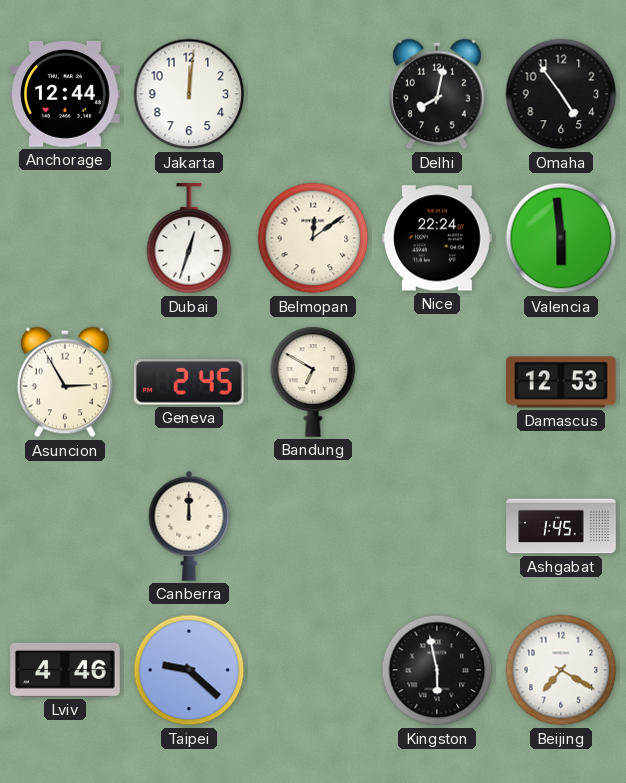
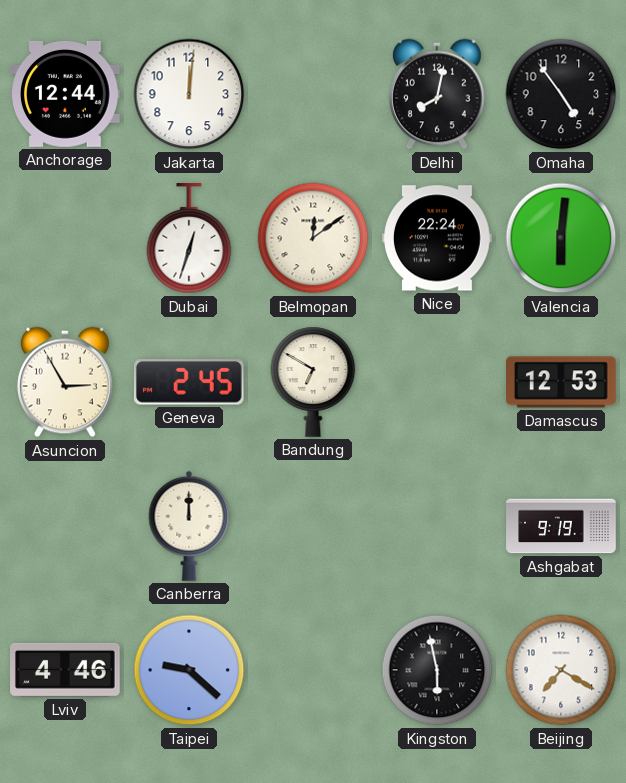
Valencia: 5:59 -> 6:01 (561, 238)
Ashgabat: 1:45 -> 9:19 (561, 526)
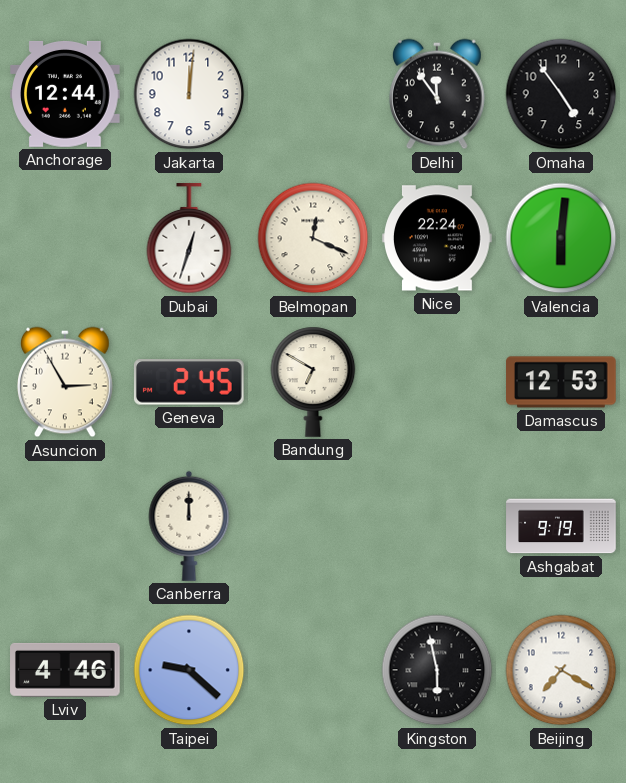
Delhi: 8:02 -> 11:54 (437, 94)
Belmopan: 12:09 -> 12:19 (313, 238)
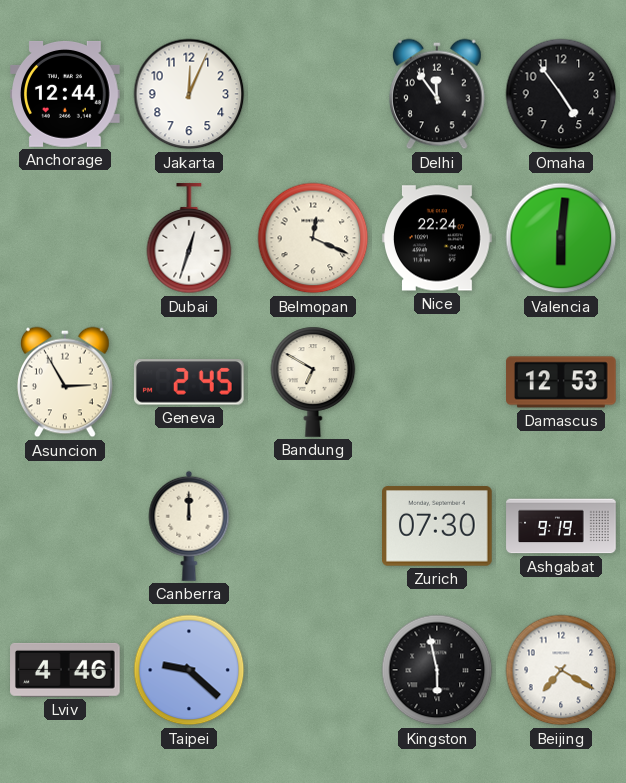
Jakarta: 12:01 -> 12:04 (189, 94)
Zurich: none -> 07:30 (438, 526)
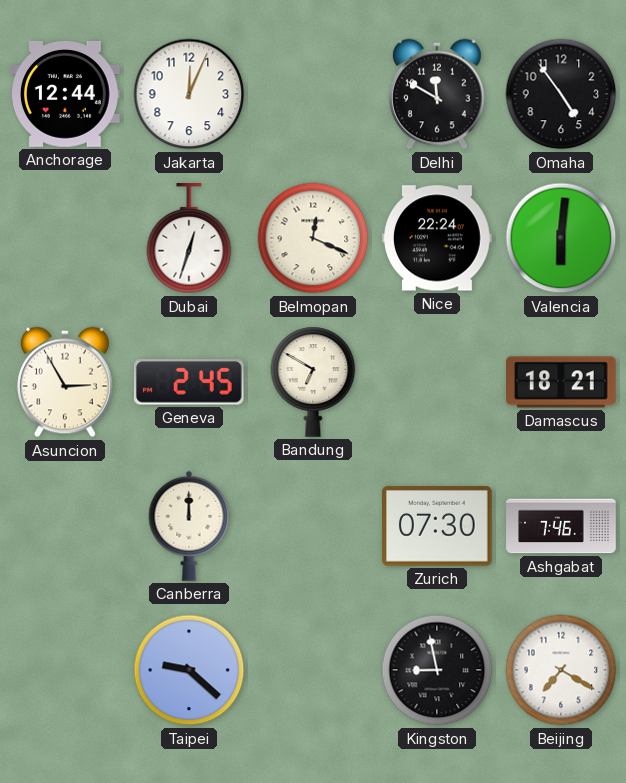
Delhi: 11:54 -> 11:50 (437, 94)
Damascus: 12:53 -> 18:21 (561, 382)
Ashgabat: 9:19 -> 7:46 (561, 526)
Lviv: 4:46 -> none (65, 670)
Kingston: 5:58 -> 8:58 (437, 670)
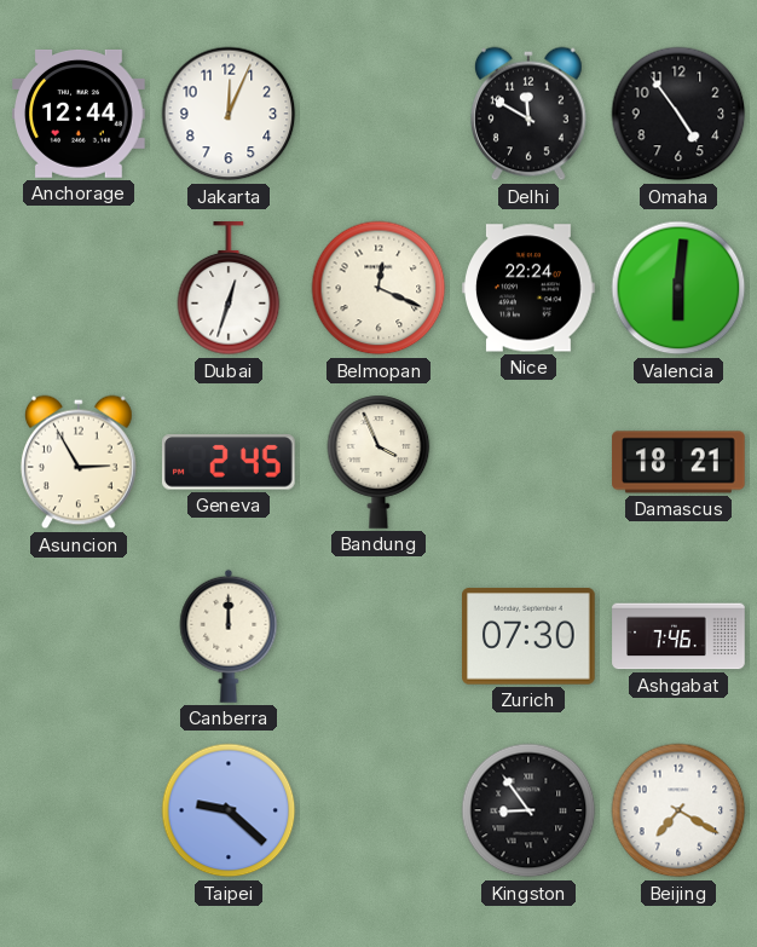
Bandung: 6:50 -> 3:56 (379, 462)
Kingston: 8:58 -> 8:54 (528, 810)
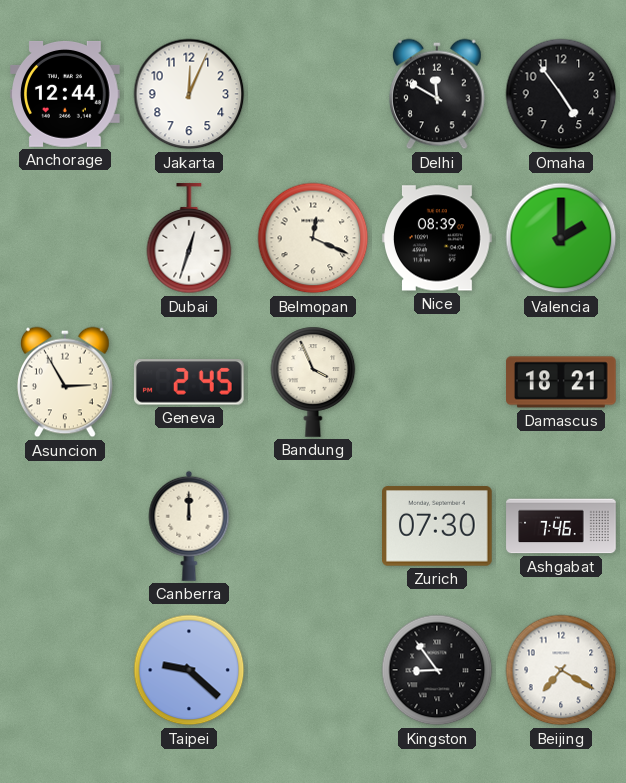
Nice: 22:24 -> 08:39 (438, 238)
Valencia: 6:01 -> 2:00 (561, 238)
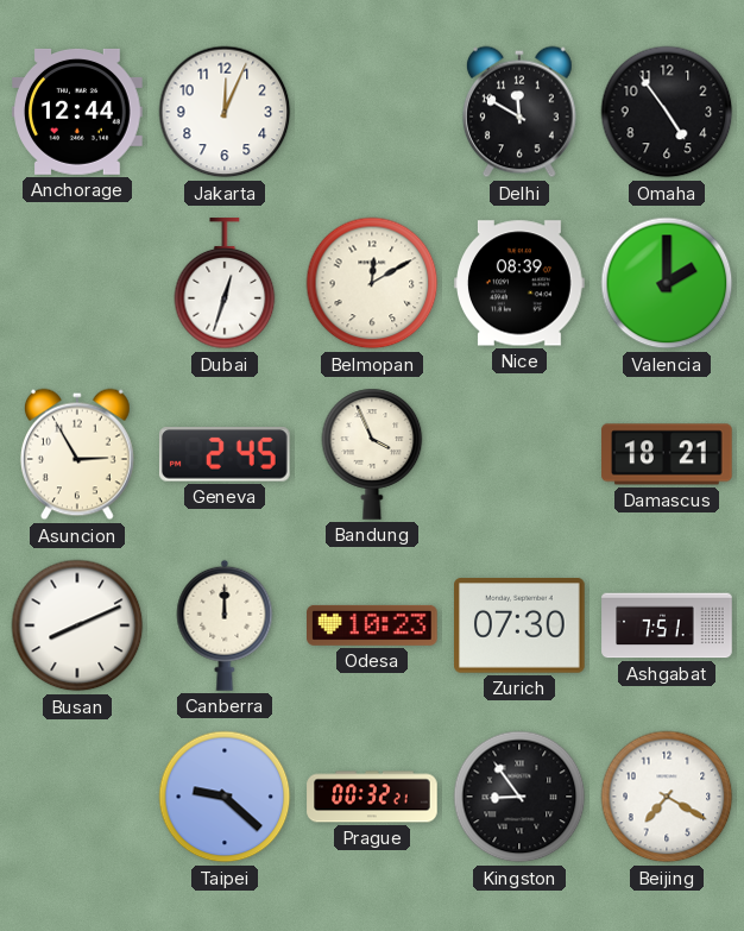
Belmopan: 12:19 -> 12:10 (372, 283)
Busan: none -> 8:11 (77, 625)
Odesa: none -> 10:23 (372, 625)
Ashgabat: 7:46 -> 7:51 (667, 625)
Prague: none -> 00:32 (372, 797)
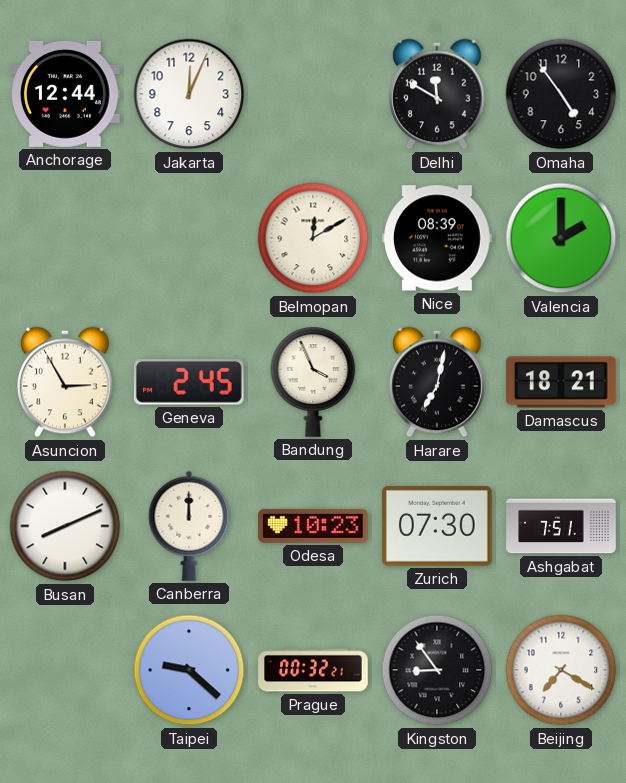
Dubai: 12:33 -> none (225, 284)
Harare: none -> 7:02 (437, 382)
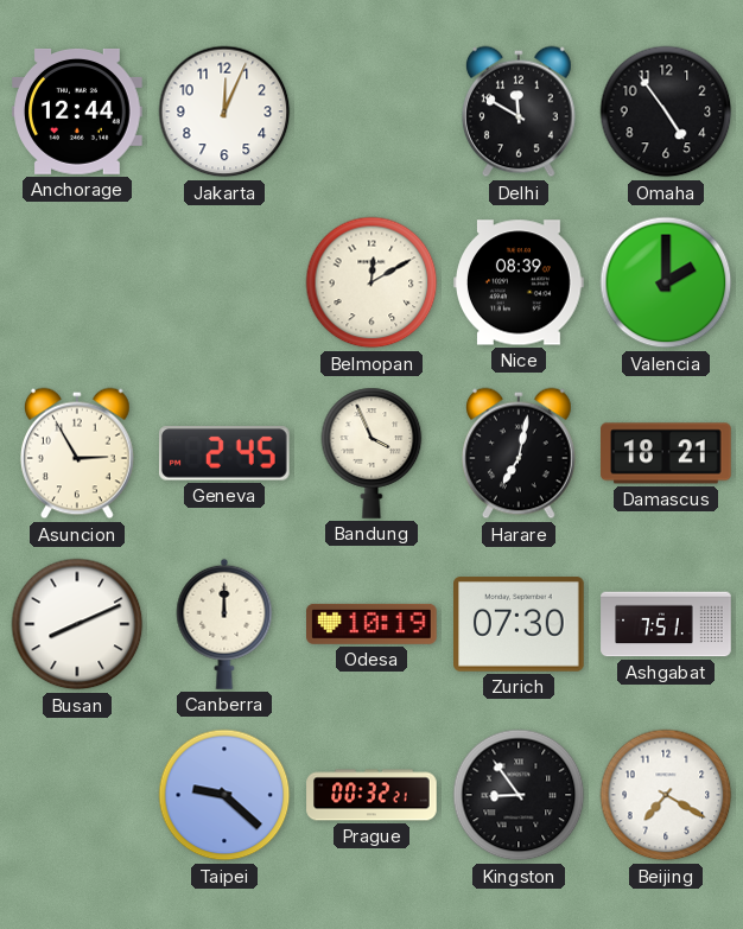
Odesa: 10:23 -> 10:19 (371, 624)
